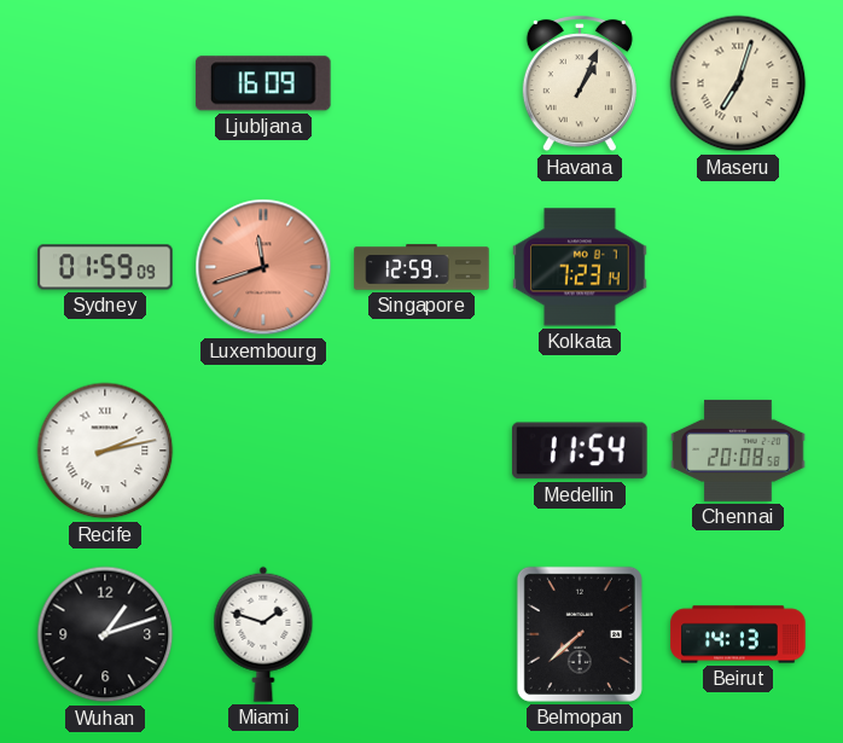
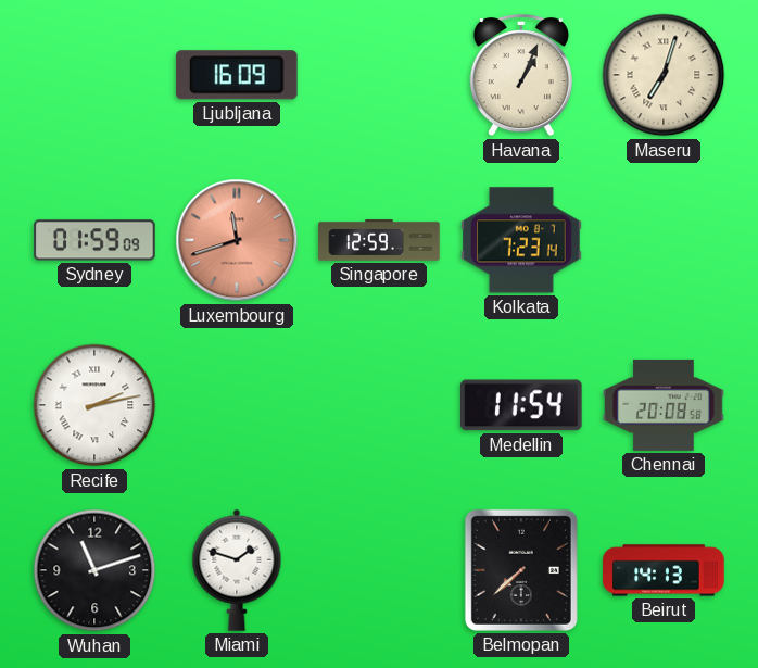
Wuhan: 1:12 -> 11:12 (94, 570)
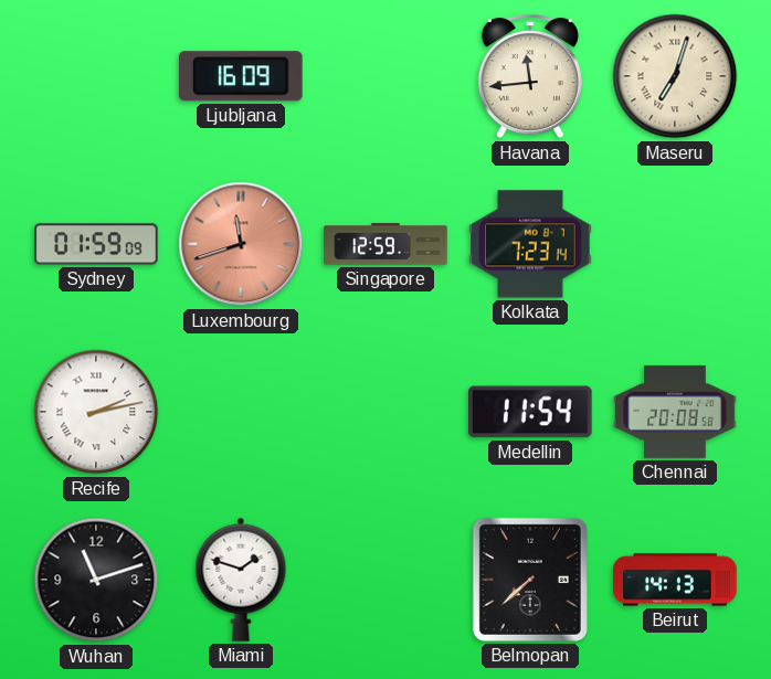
Havana: 1:04 -> 11:44 (530, 77)
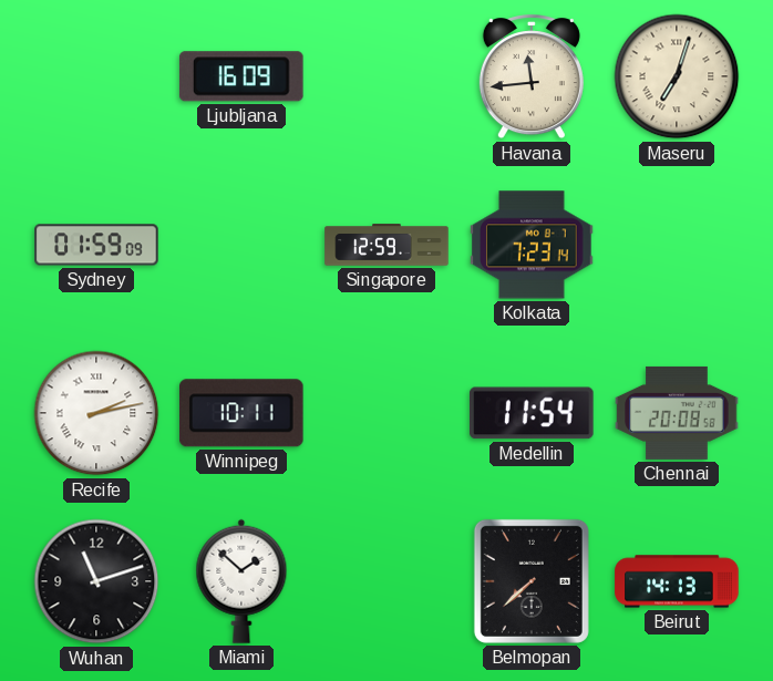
Luxembourg: 11:42 -> none (241, 244)
Winnipeg: none -> 10:11 (243, 413)
Miami: 1:48 -> 1:52 (241, 581)
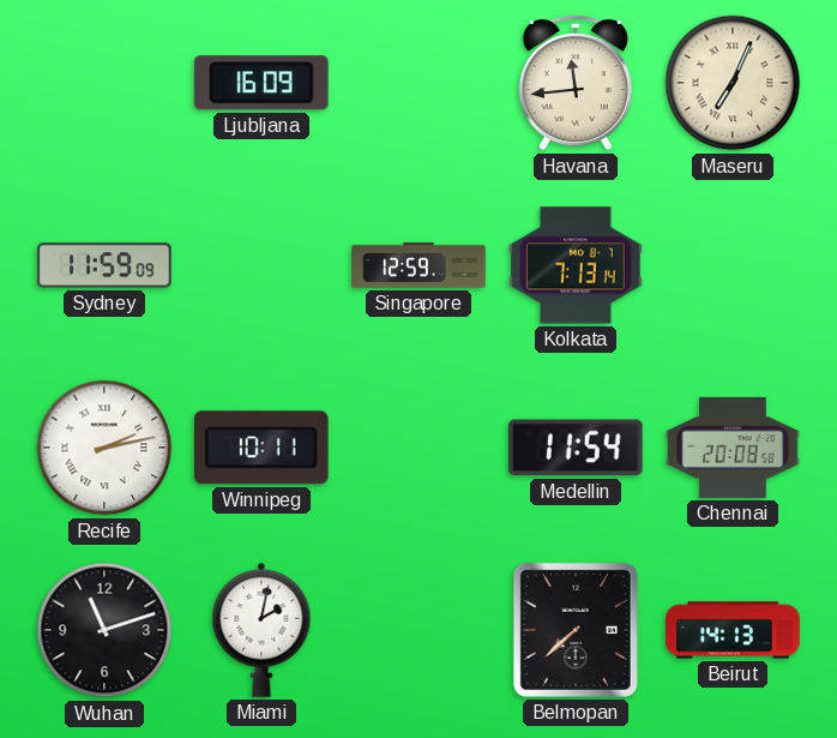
Maseru: 7:03 -> 7:04 (733, 83)
Sydney: 01:59 -> 11:59 (104, 265)
Kolkata: 7:23 -> 7:13 (576, 265)
Miami: 1:52 -> 2:02 (261, 630)
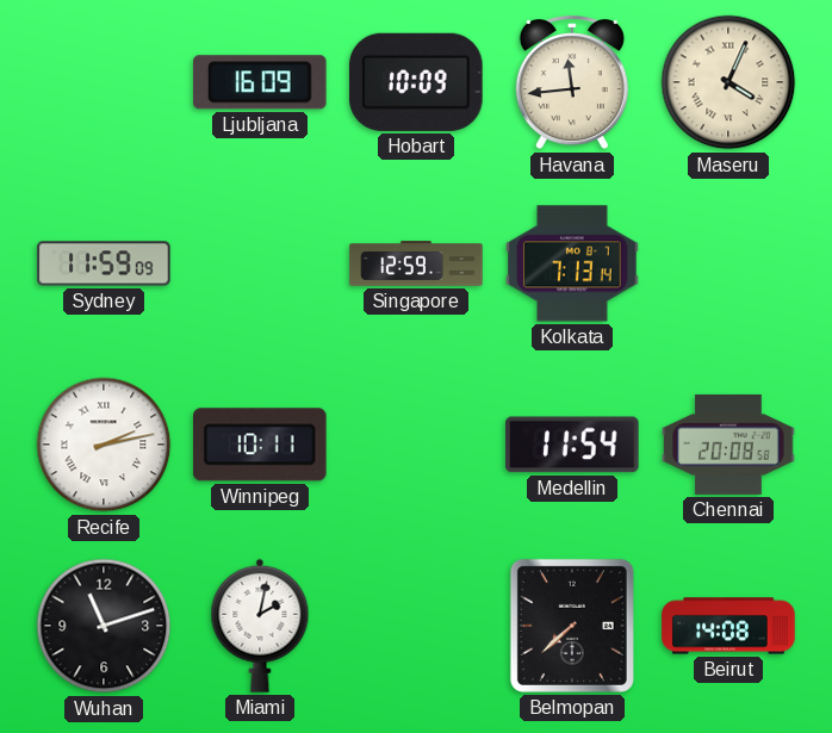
Hobart: none -> 10:09 (416, 82)
Maseru: 7:04 -> 4:04 (728, 82)
Beirut: 14:13 -> 14:08 (728, 626)
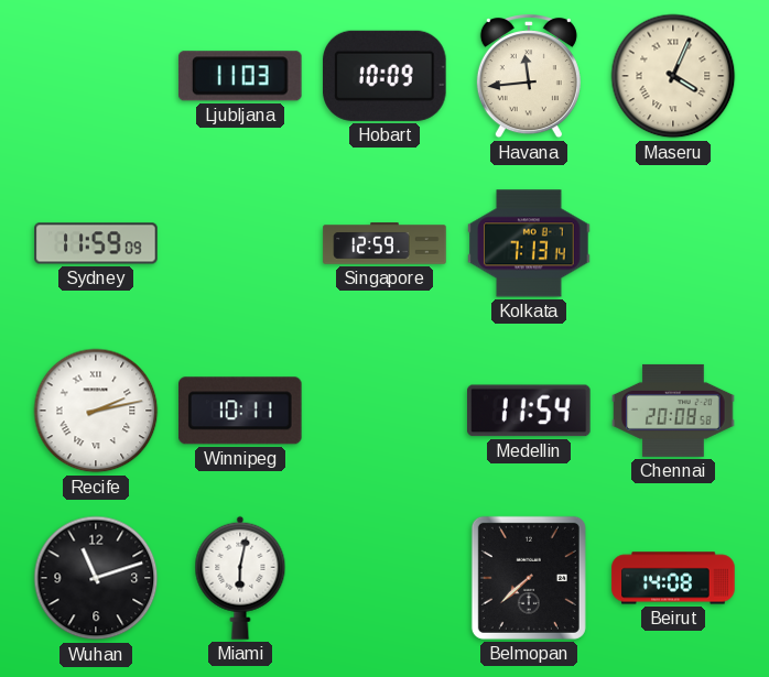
Ljubljana: 16:09 -> 11:03 (240, 76)
Miami: 2:02 -> 6:02 (240, 578)
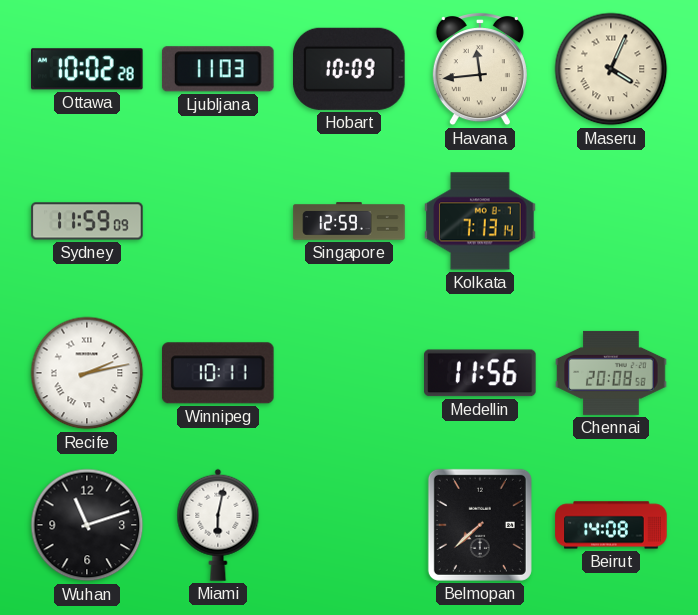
Ottawa: none -> 10:02 (88, 69)
Medellin: 11:54 -> 11:56 (481, 373)
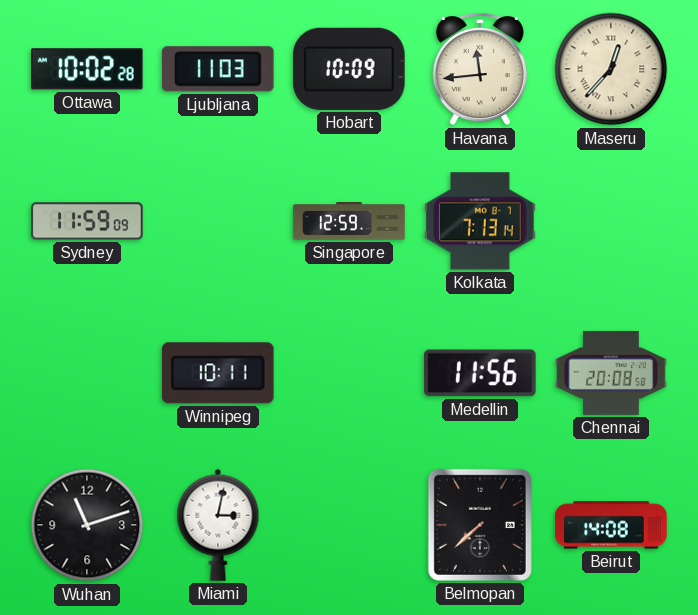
Maseru: 4:04 -> 12:37 (611, 69)
Recife: 2:13 -> none (87, 373)
Miami: 6:02 -> 3:02 (218, 525)
